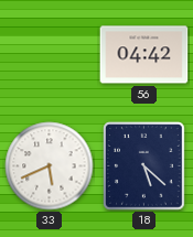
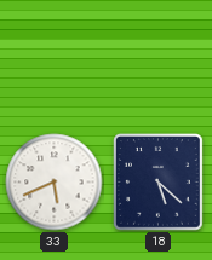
56: 04:42 -> none (144, 55)
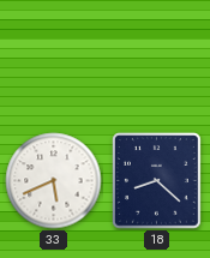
18: 5:22 -> 8:22 (157, 181)
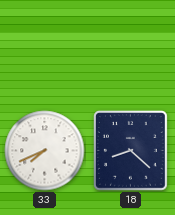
33: 5:41 -> 7:41 (45, 151)
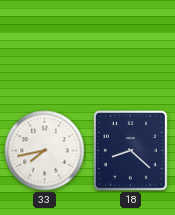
33: 7:41 -> 7:43 (45, 151)
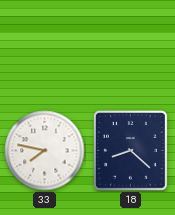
33: 7:43 -> 7:47 (45, 151)
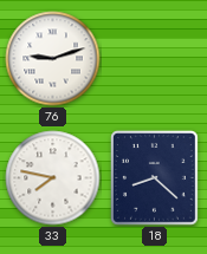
76: none -> 9:12 (53, 59)
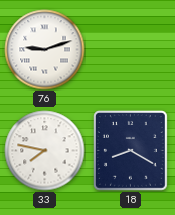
18: 8:22 -> 8:20 (131, 151)
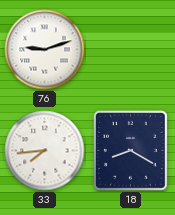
33: 7:47 -> 7:44 (45, 151)
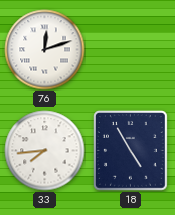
76: 9:12 -> 12:12 (45, 50)
18: 8:20 -> 4:55 (131, 151)
